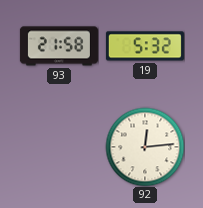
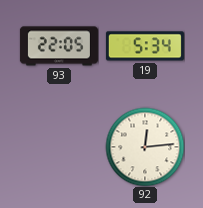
93: 21:58 -> 22:05 (59, 46)
19: 5:32 -> 5:34 (145, 46)
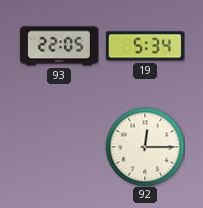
92: 12:14 -> 12:15 (145, 147)
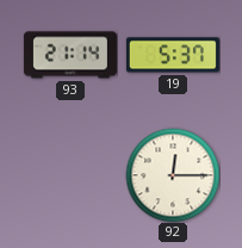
93: 22:05 -> 21:14 (70, 55)
19: 5:34 -> 5:37 (173, 55)
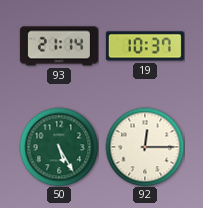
19: 5:37 -> 10:37 (145, 46)
50: none -> 5:25 (59, 147)
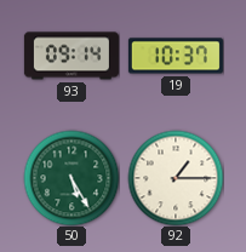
93: 21:14 -> 09:14 (71, 56)
92: 12:15 -> 1:15 (176, 178)
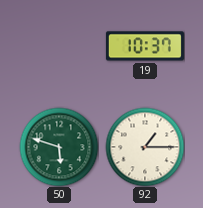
93: 09:14 -> none (71, 56)
50: 5:25 -> 5:48 (59, 147)
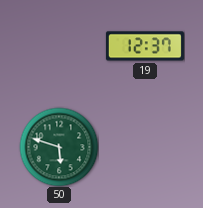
19: 10:37 -> 12:37 (145, 46)
92: 1:15 -> none (145, 147)
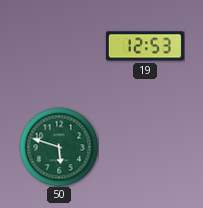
19: 12:37 -> 12:53 (145, 46)
